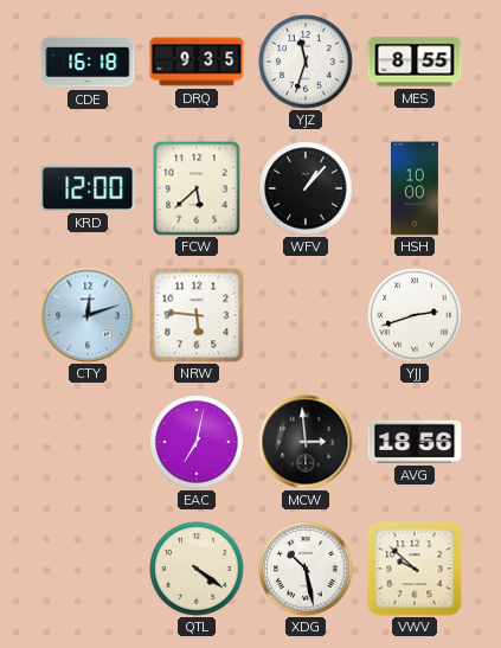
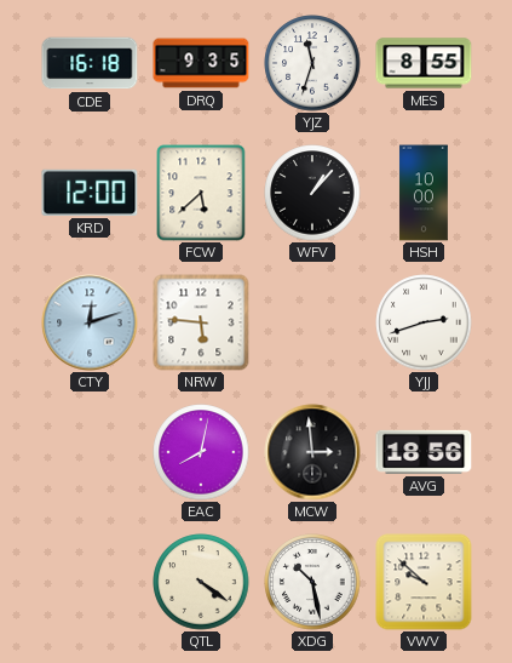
EAC: 7:02 -> 8:02 (201, 452)
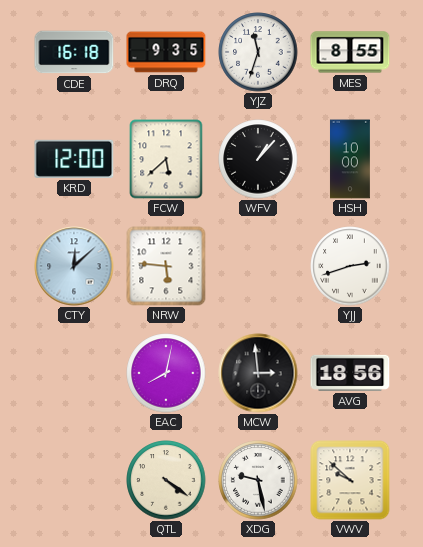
CTY: 12:12 -> 12:08 (74, 266)
XDG: 10:28 -> 9:28 (258, 480)
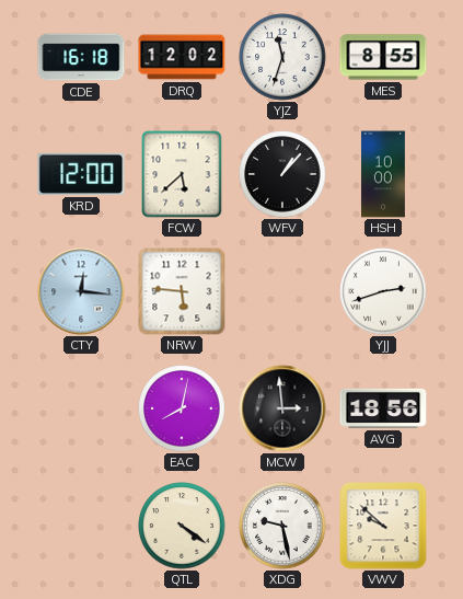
DRQ: 9:35 -> 12:02 (182, 57)
CTY: 12:08 -> 12:16 (81, 291)
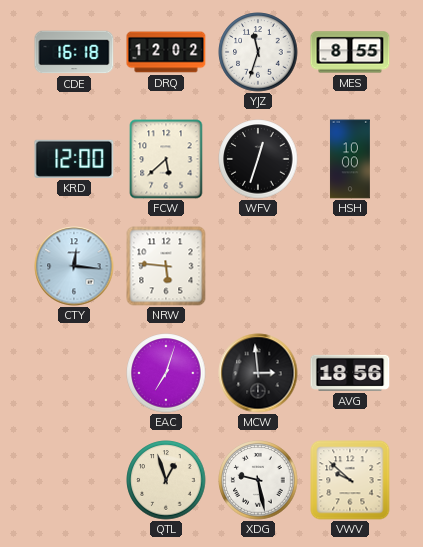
WFV: 1:07 -> 12:33 (258, 159)
YJJ: 2:42 -> none (383, 291)
EAC: 8:02 -> 7:03 (166, 373)
QTL: 4:21 -> 12:57 (166, 480)
